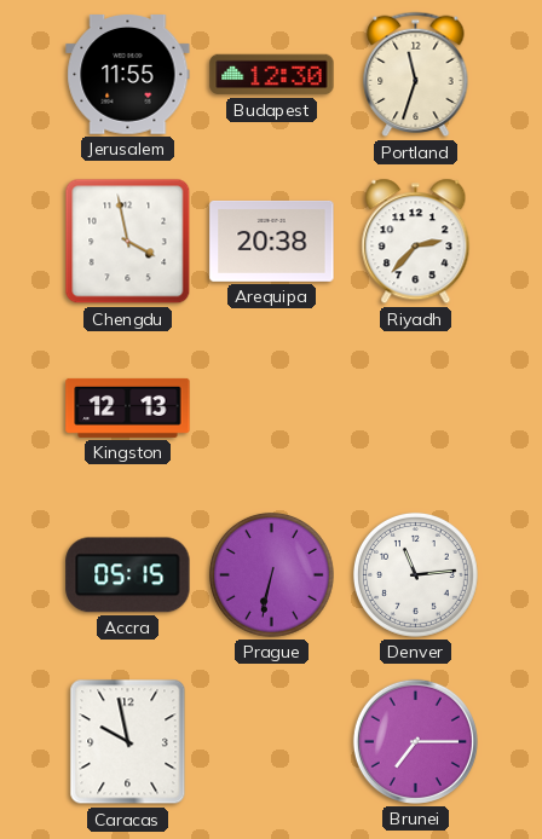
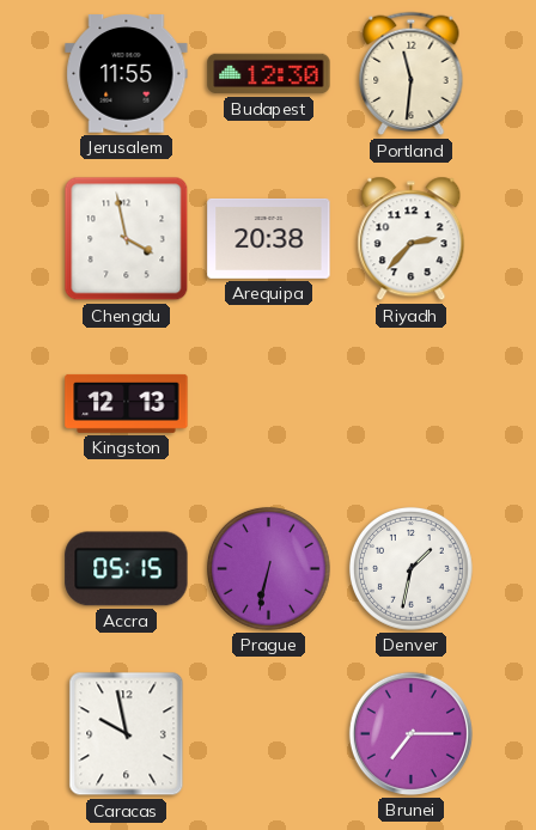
Portland: 11:33 -> 11:31 (412, 74)
Denver: 11:14 -> 1:32 (410, 568)
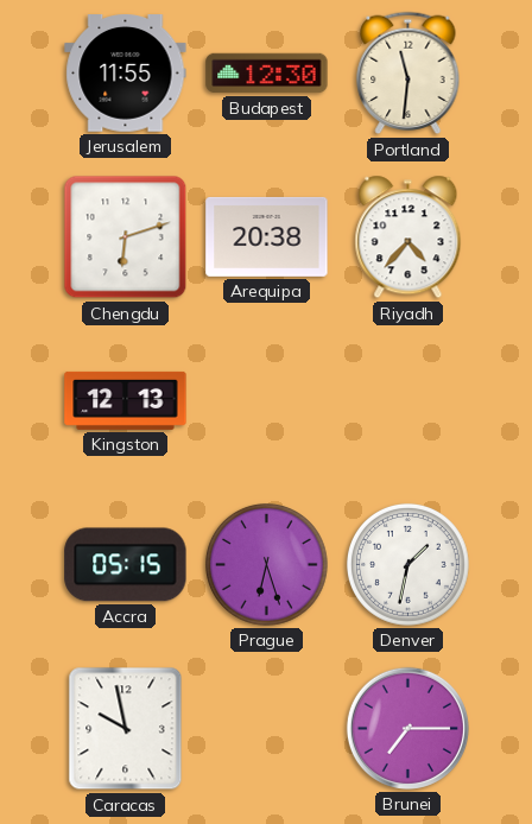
Chengdu: 3:58 -> 6:12 (126, 237)
Riyadh: 2:37 -> 4:37 (408, 237)
Prague: 6:32 -> 6:27 (266, 564)
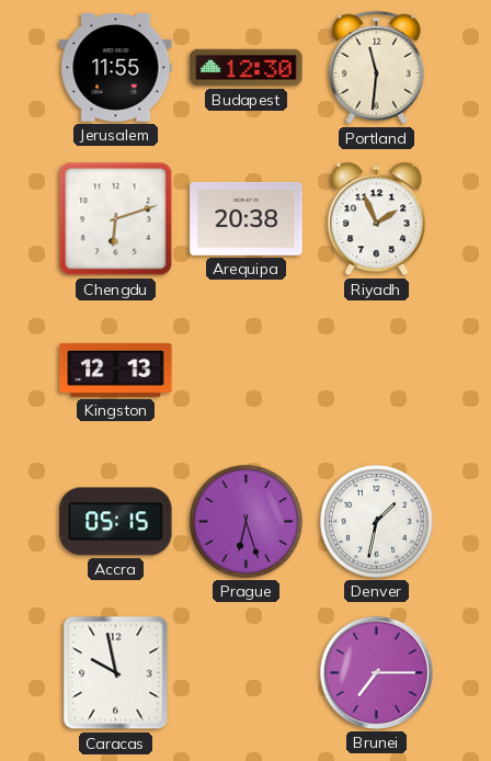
Riyadh: 4:37 -> 1:56 (377, 219)
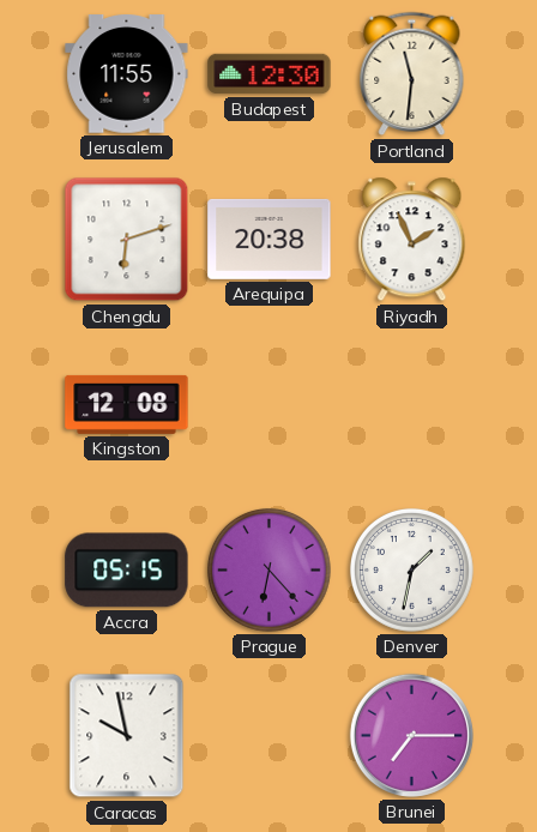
Kingston: 12:13 -> 12:08 (127, 404)
Prague: 6:27 -> 6:23 (268, 569)
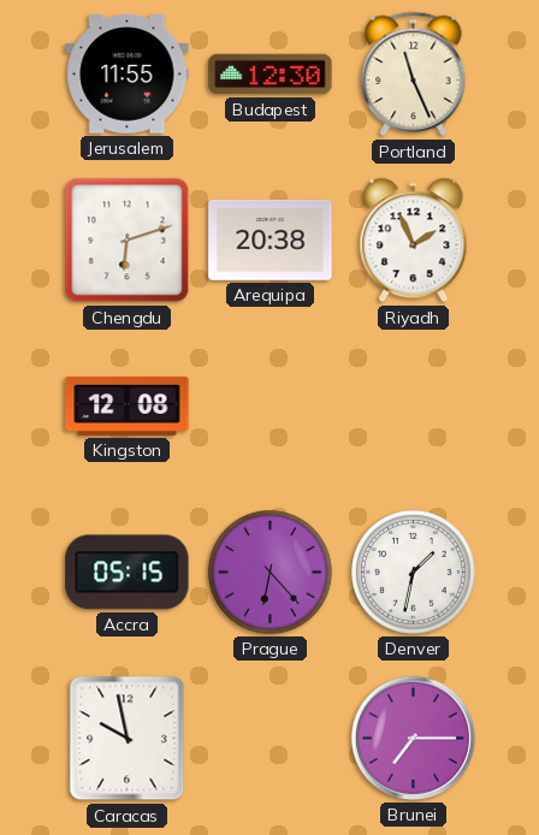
Portland: 11:31 -> 11:26 (414, 75)
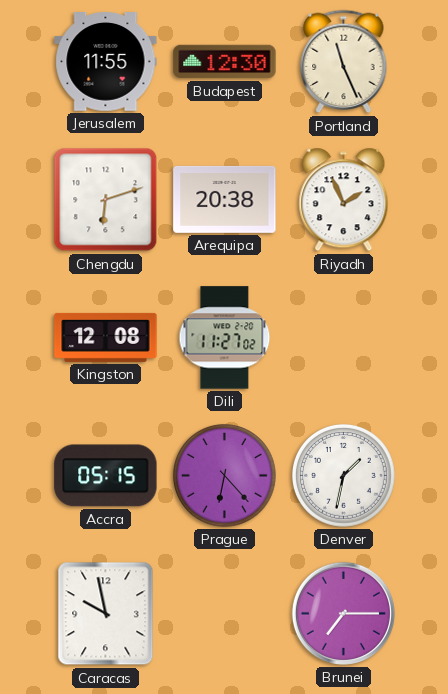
Dili: none -> 11:27 (225, 338)
